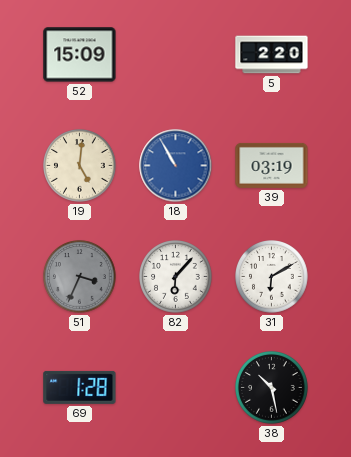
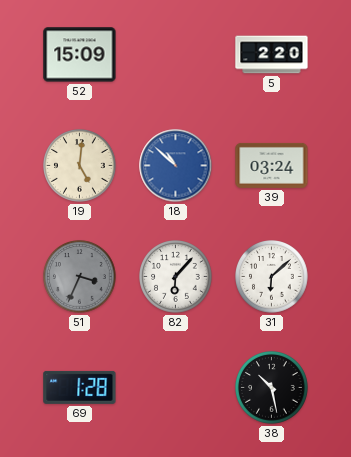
18: 10:55 -> 10:52 (176, 166)
39: 03:19 -> 03:24 (272, 165)
31: 6:10 -> 6:08 (272, 277)
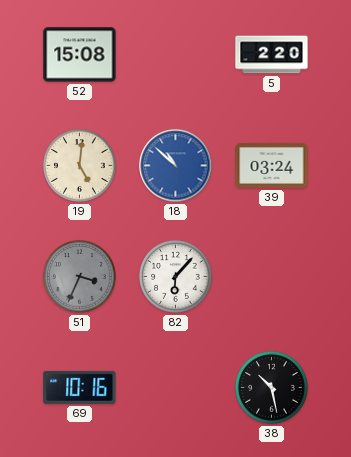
52: 15:09 -> 15:08 (80, 55)
31: 6:08 -> none (272, 277)
69: 1:28 -> 10:16 (80, 387)
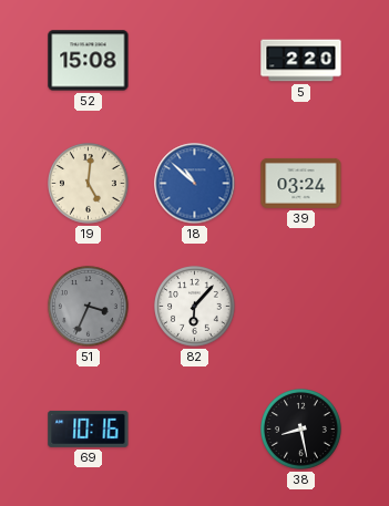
38: 10:28 -> 8:28 (301, 430)
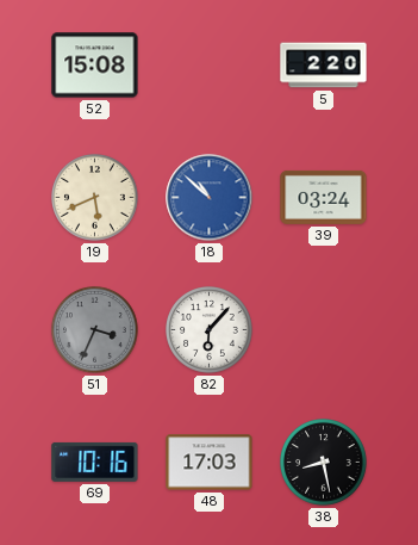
19: 5:01 -> 5:41 (95, 198)
48: none -> 17:03 (210, 463)
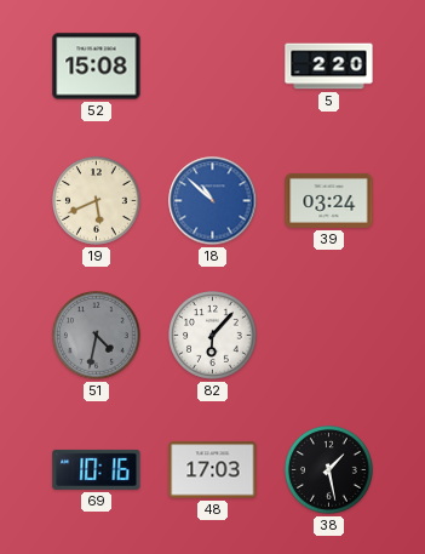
51: 3:34 -> 4:32 (97, 336)
38: 8:28 -> 1:28 (329, 470)
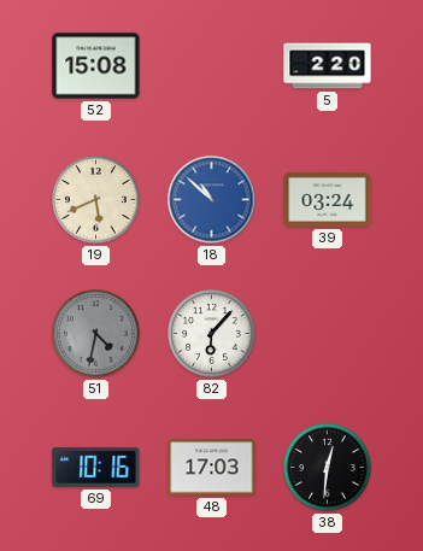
38: 1:28 -> 12:31 (328, 468)
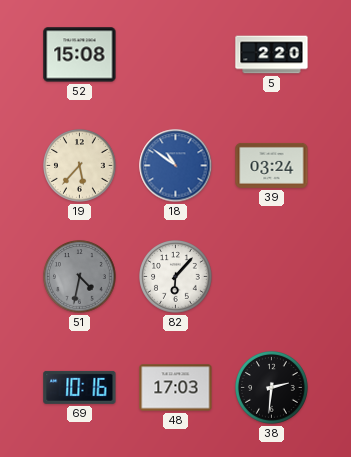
19: 5:41 -> 5:37 (80, 166)
18: 10:52 -> 10:51 (176, 166)
38: 12:31 -> 2:31 (272, 388)
